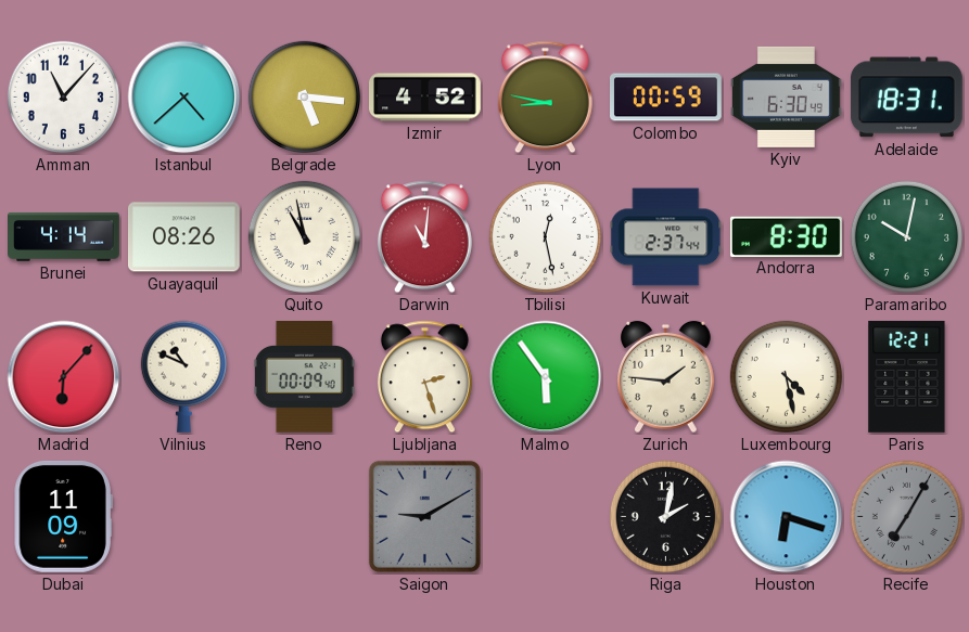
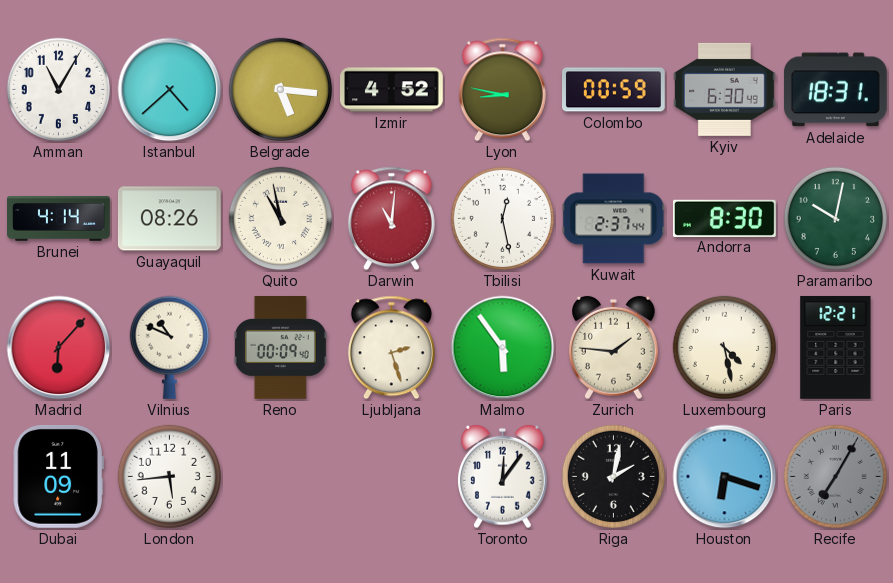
Amman: 11:07 -> 11:05 (58, 89)
London: none -> 5:44 (169, 476)
Saigon: 9:10 -> none (424, 516)
Toronto: none -> 12:06 (503, 477)
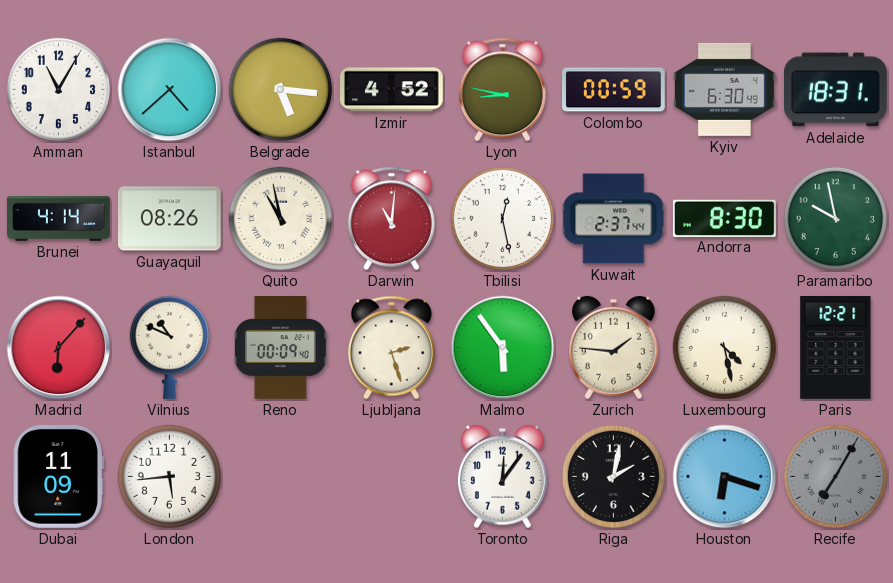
Paramaribo: 10:02 -> 9:58 (835, 218)
